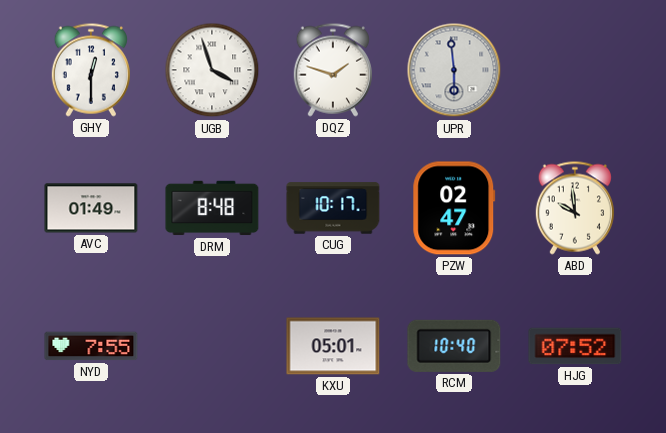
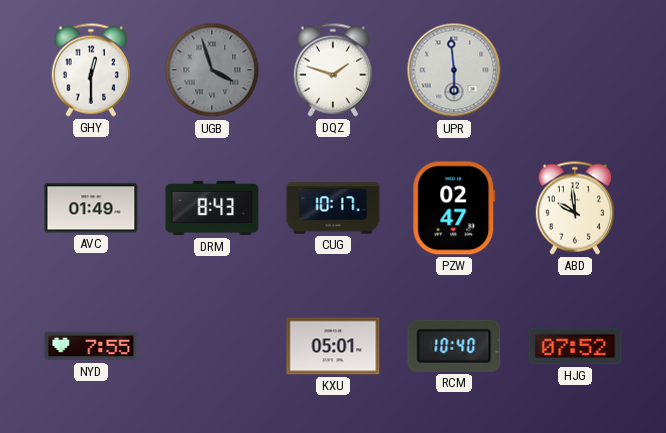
UGB dial: white -> grey (212, 70)
DRM: 8:48 -> 8:43 (212, 208)
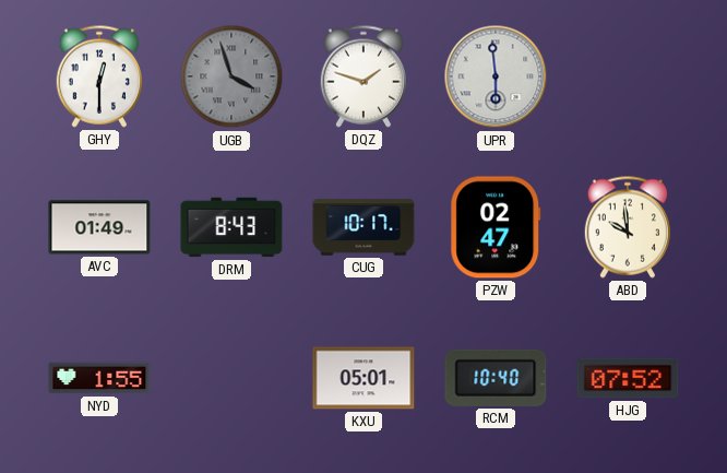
NYD: 7:55 -> 1:55 (99, 378)
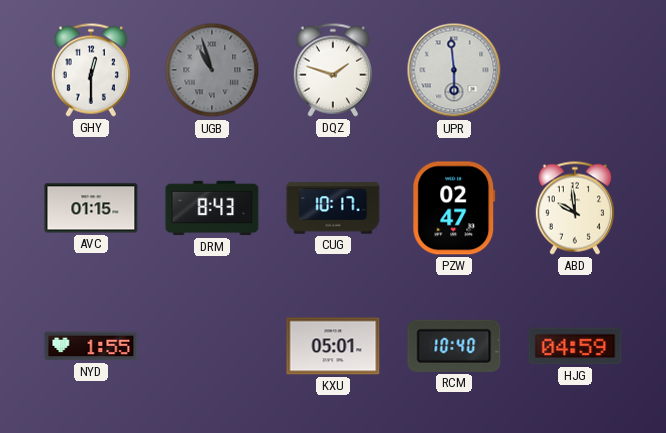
UGB: 3:57 -> 10:57 (212, 70)
AVC: 01:49 -> 01:15 (91, 208)
HJG: 07:52 -> 04:59 (575, 346)
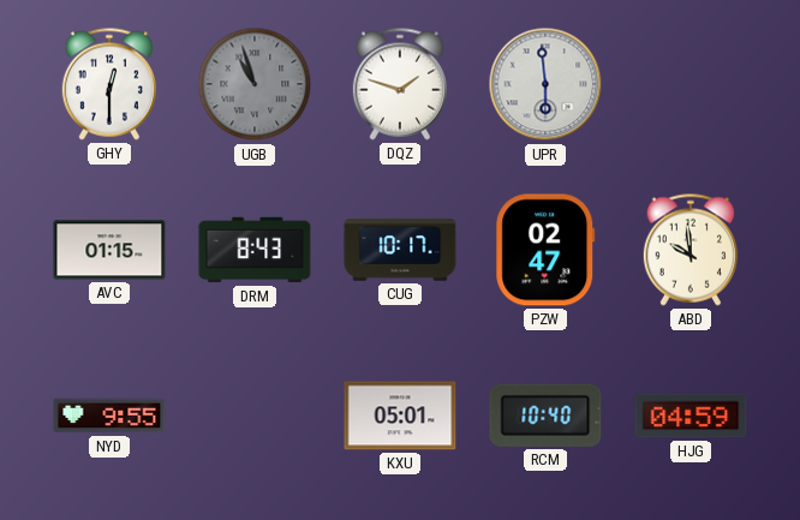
NYD: 1:55 -> 9:55 (109, 416)
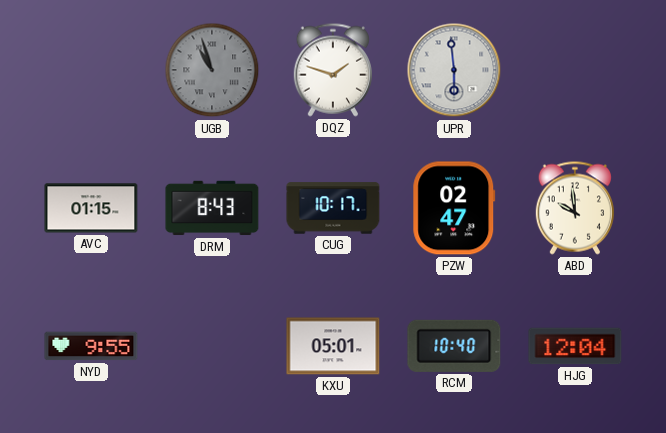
GHY: 12:30 -> none (109, 84)
HJG: 04:59 -> 12:04 (575, 346)
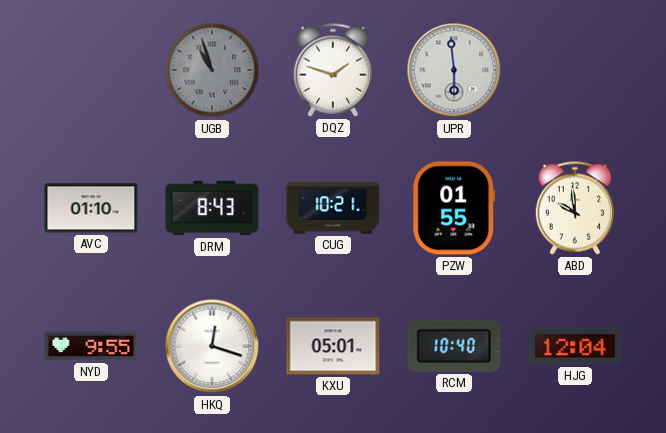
AVC: 01:15 -> 01:10 (91, 208)
CUG: 10:17 -> 10:21 (333, 208)
PZW: 02:47 -> 01:55 (454, 208)
HKQ: none -> 12:18 (212, 346)
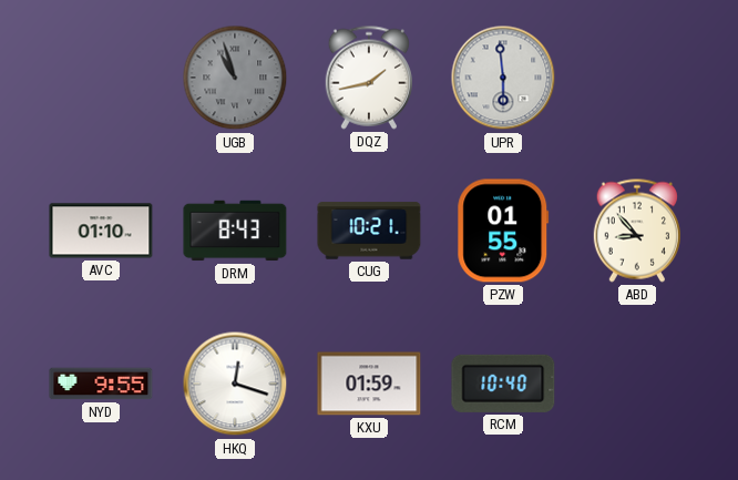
DQZ: 1:48 -> 1:43 (369, 78)
ABD: 9:59 -> 8:53 (637, 231)
KXU: 05:01 -> 01:59 (369, 384)
HJG: 12:04 -> none (575, 346)
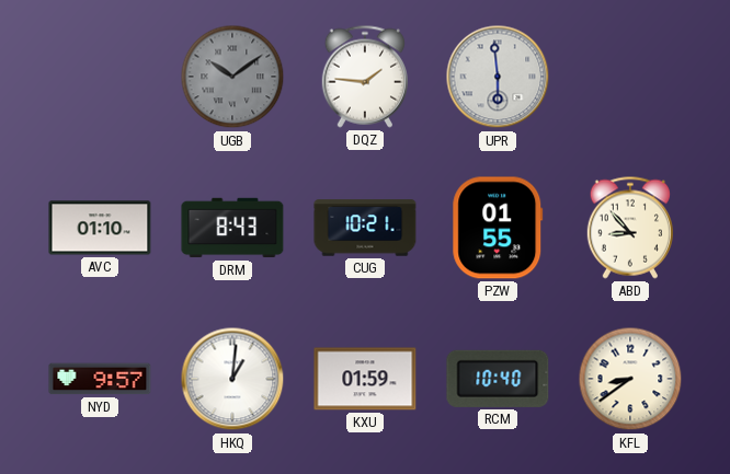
UGB: 10:57 -> 10:09 (232, 77)
DQZ: 1:43 -> 1:46 (365, 77)
NYD: 9:55 -> 9:57 (100, 379)
HKQ: 12:18 -> 1:01 (232, 379)
KFL: none -> 8:39 (630, 379)
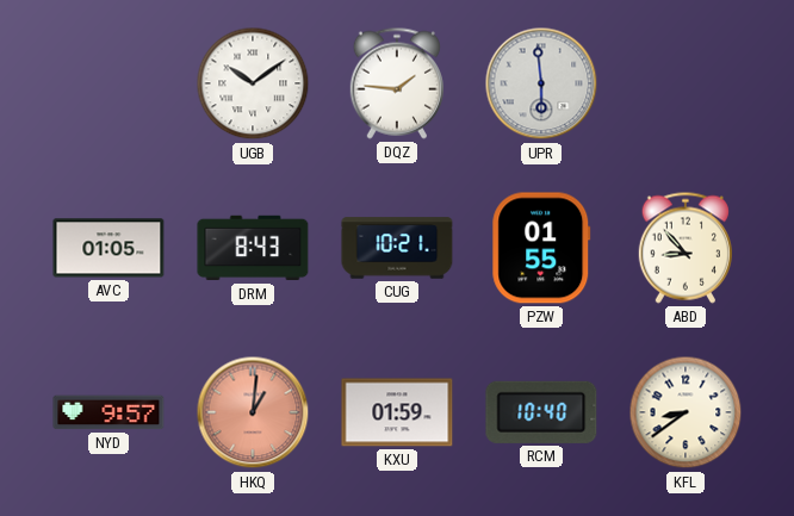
UGB dial: grey -> white (253, 83)
AVC: 01:10 -> 01:05 (108, 248)
HKQ dial: white -> salmon (253, 412)
